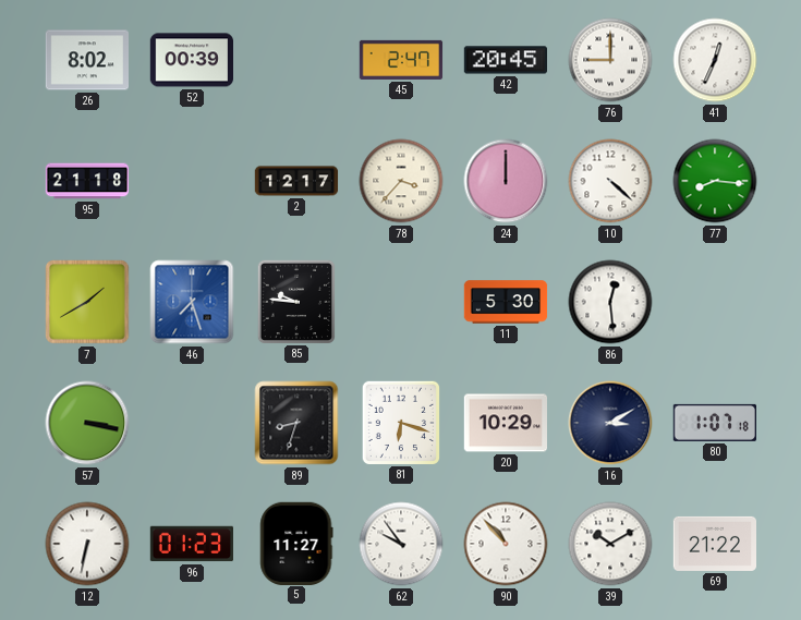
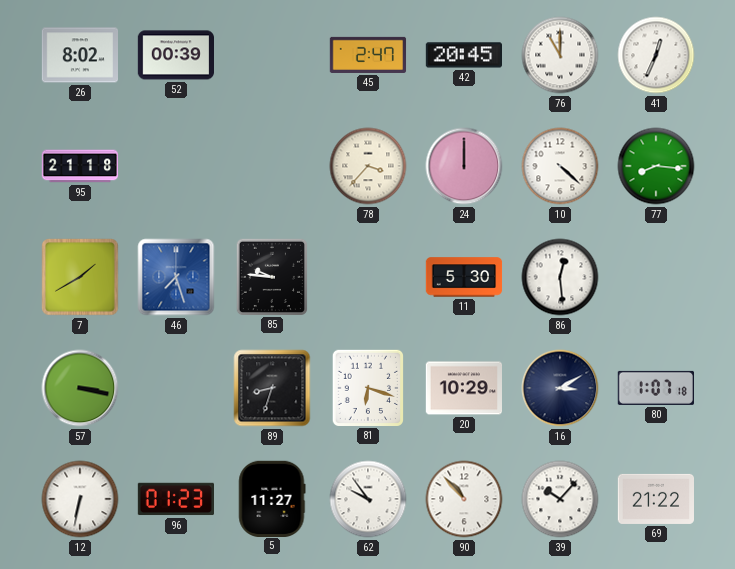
76: 9:00 -> 11:00 (560, 55)
2: 12:17 -> none (296, 181)
39: 10:10 -> 10:07 (560, 499)
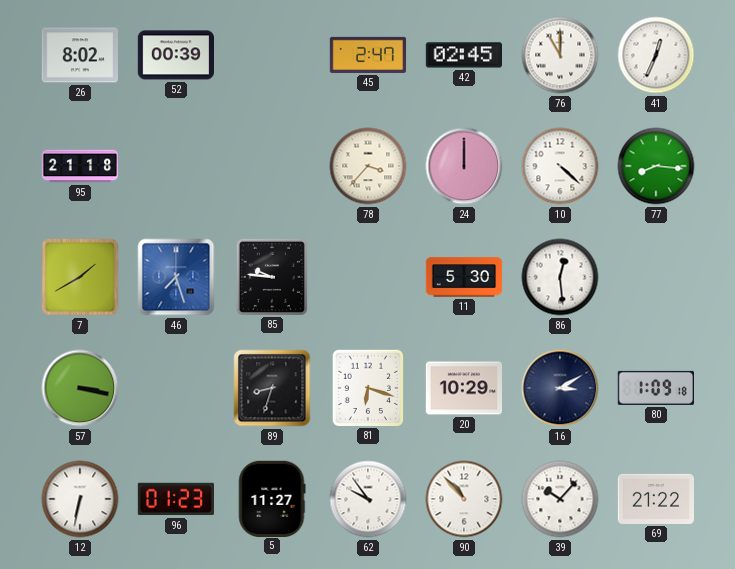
42: 20:45 -> 02:45 (463, 55)
80: 1:07 -> 1:09 (655, 388)
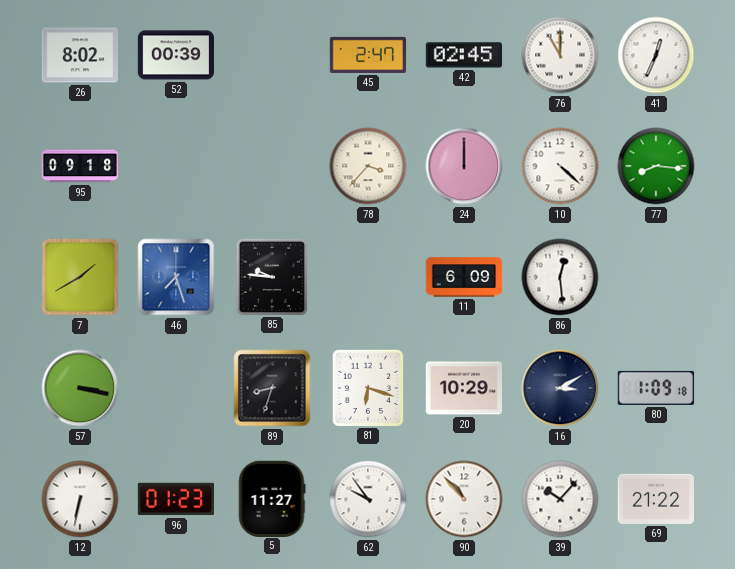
95: 21:18 -> 09:18 (80, 166)
11: 5:30 -> 6:09 (464, 277)
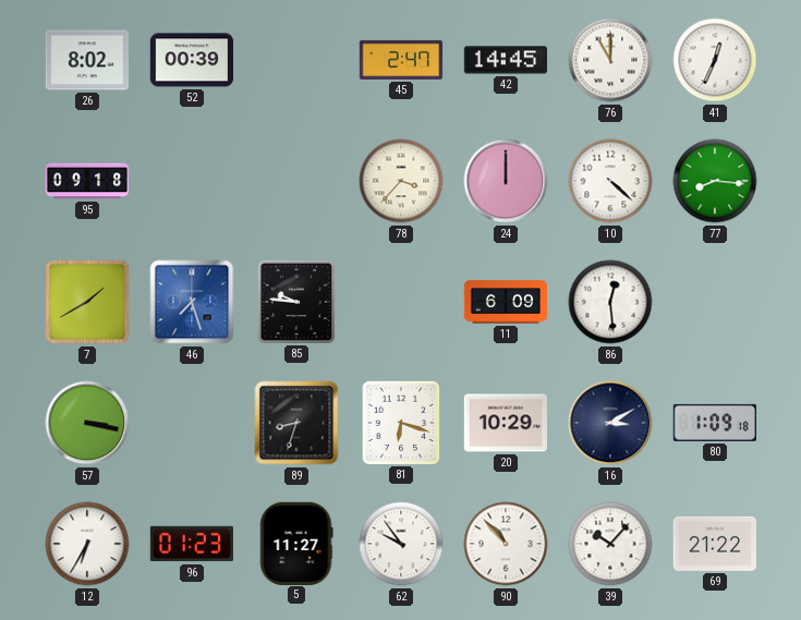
42: 02:45 -> 14:45 (505, 60)
12: 6:32 -> 6:35 (87, 544)
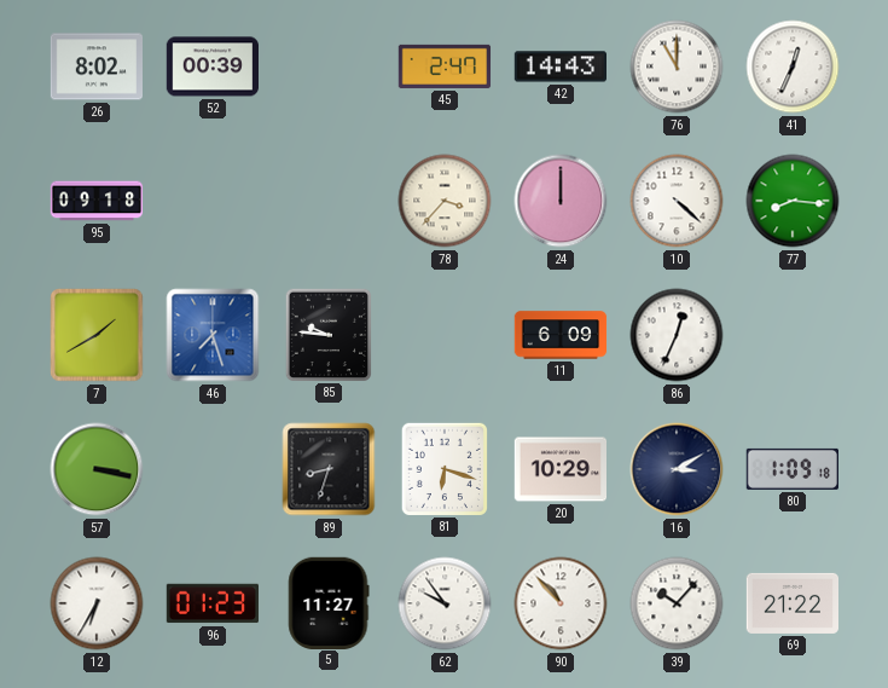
42: 14:45 -> 14:43 (559, 67)
86: 12:29 -> 12:34 (677, 335)
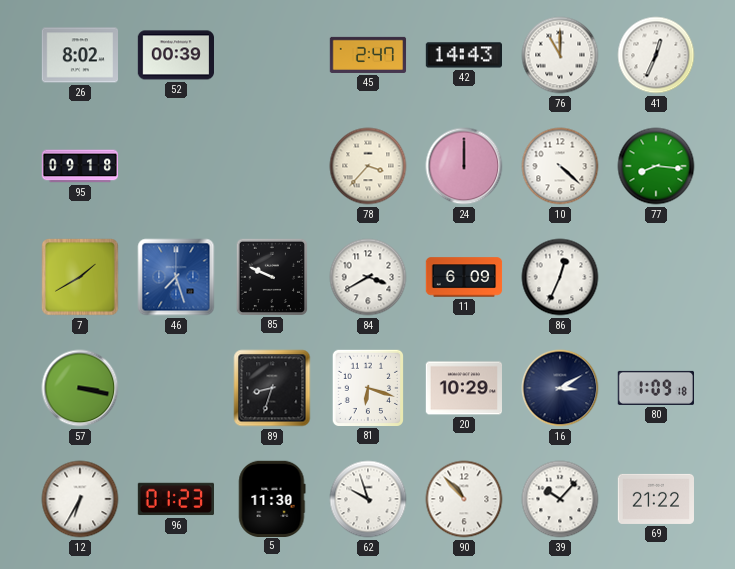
85: 9:46 -> 9:49 (271, 276)
84: none -> 3:40 (368, 277)
5: 11:27 -> 11:30 (272, 498)
62: 9:54 -> 9:57 (368, 499)
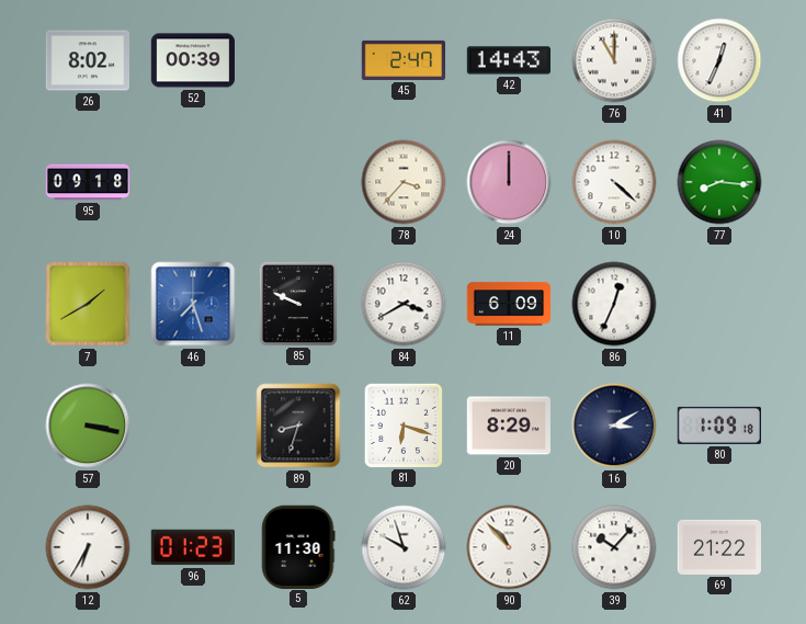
20: 10:29 -> 8:29 (509, 426)
